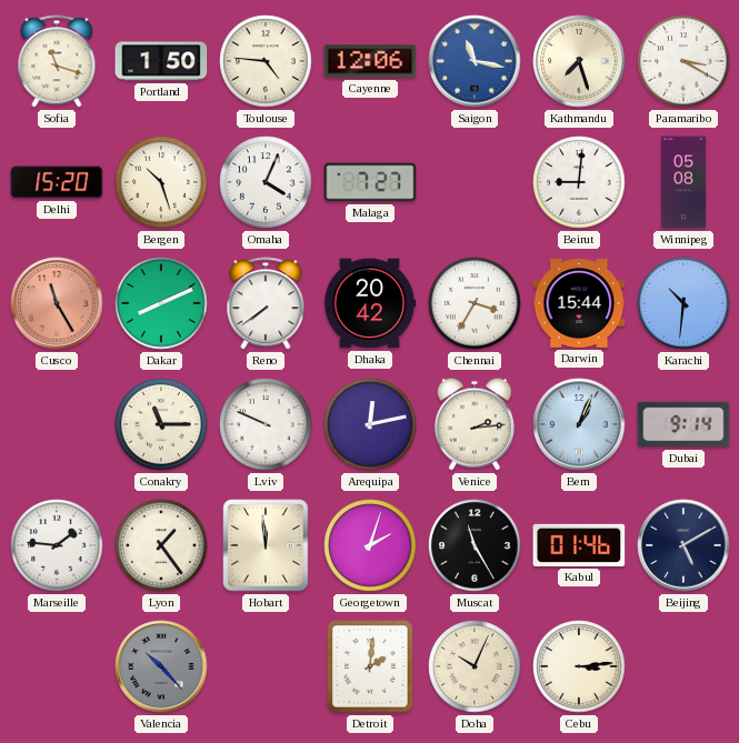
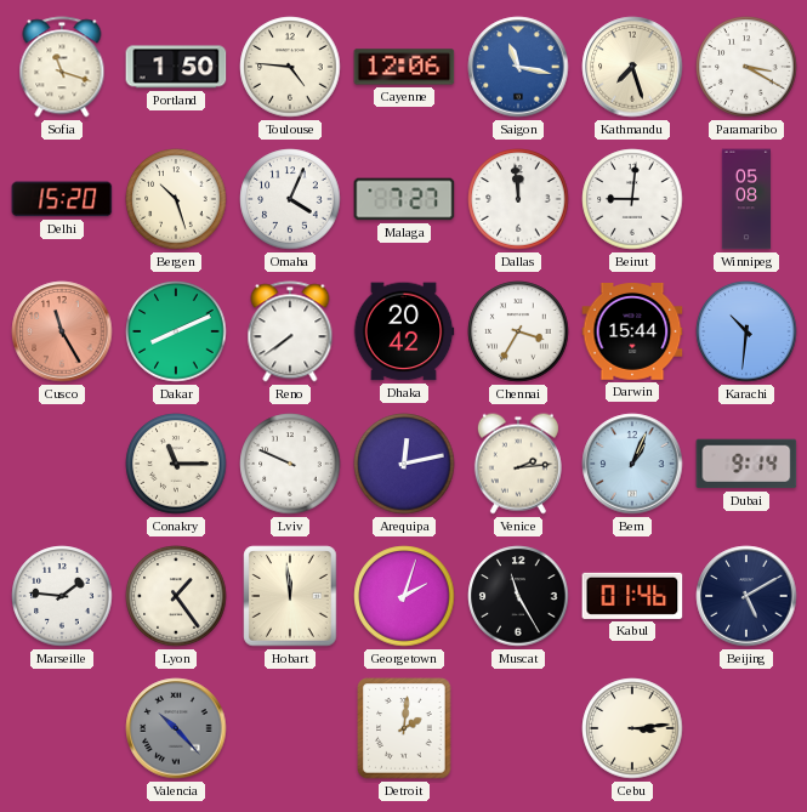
Dallas: none -> 11:59 (518, 199)
Doha: 10:04 -> none (475, 666)
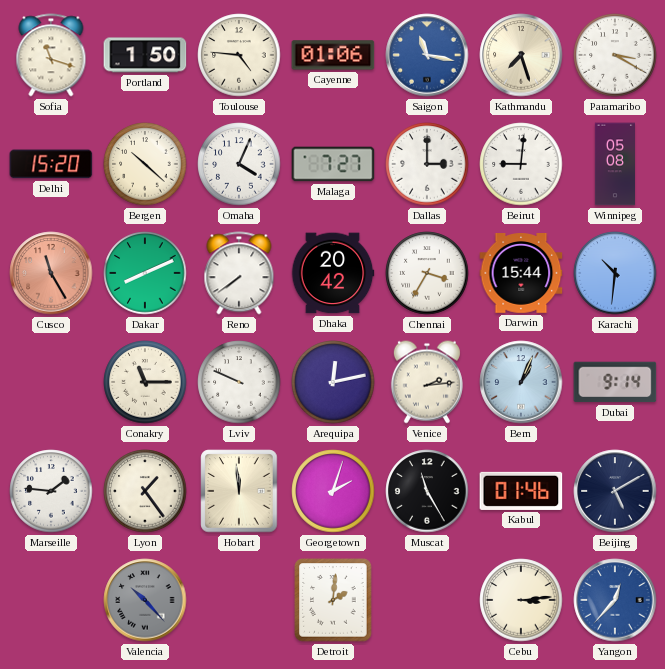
Cayenne: 12:06 -> 01:06 (333, 55)
Bergen: 10:27 -> 10:22 (145, 164)
Dallas: 11:59 -> 3:00 (427, 164)
Yangon: none -> 12:37 (615, 600)
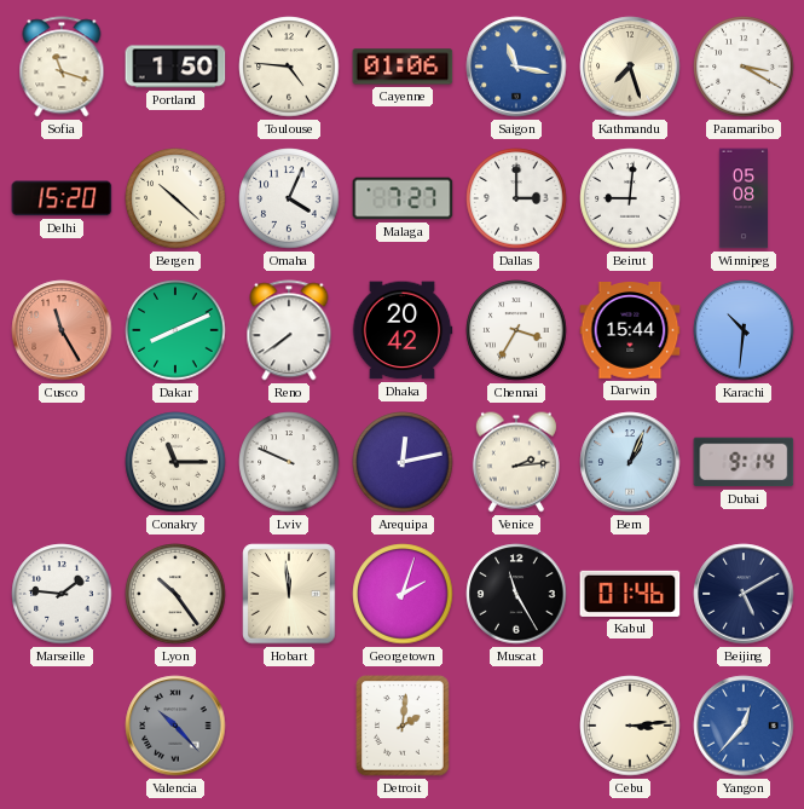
Lyon: 1:24 -> 10:24 (175, 594)
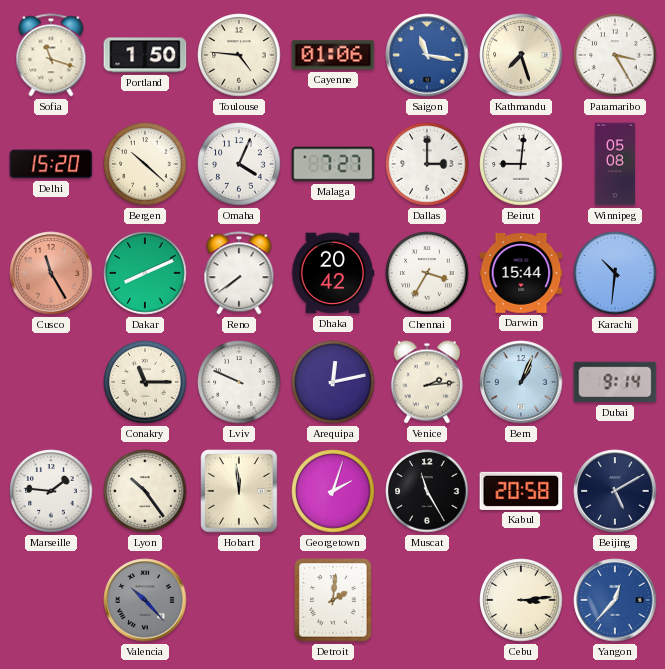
Paramaribo: 3:20 -> 3:25 (615, 55)
Kabul: 01:46 -> 20:58 (521, 491)
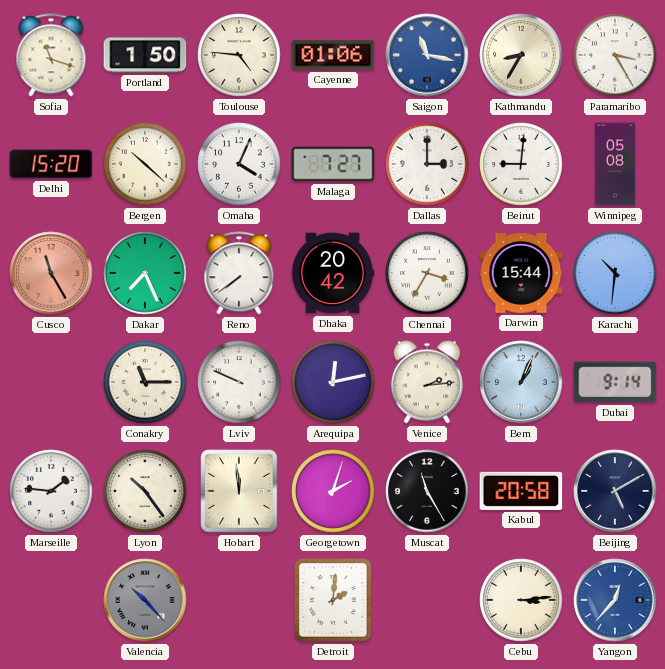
Kathmandu: 7:27 -> 8:35 (521, 55)
Dakar: 8:11 -> 7:26 (145, 273)
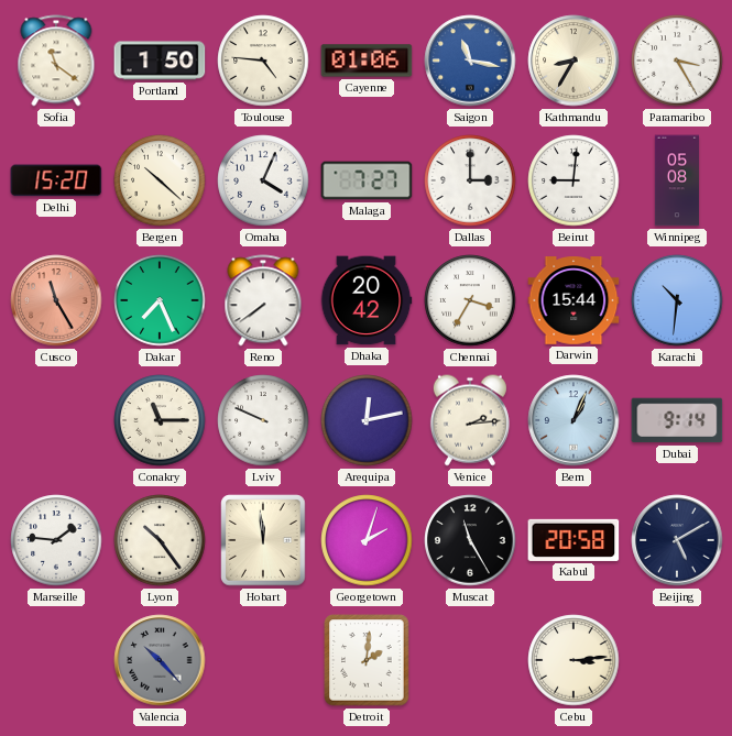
Sofia: 11:18 -> 11:21 (56, 61)
Yangon: 12:37 -> none (615, 600)
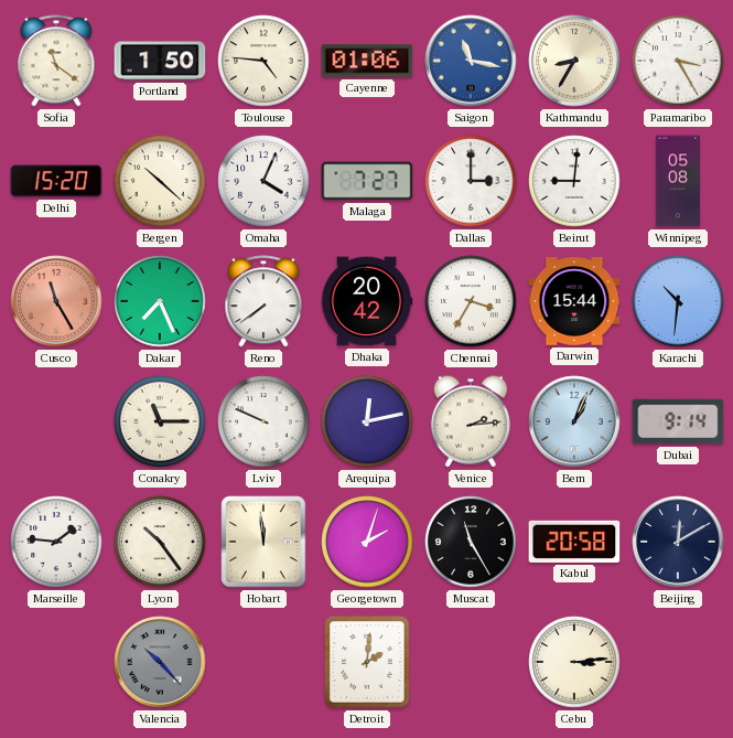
Beijing: 5:10 -> 12:10 (678, 542)
